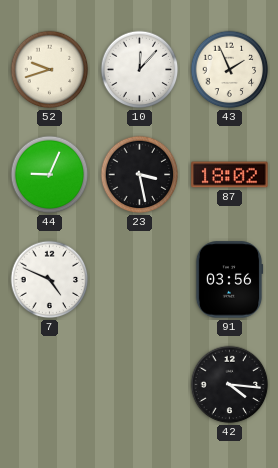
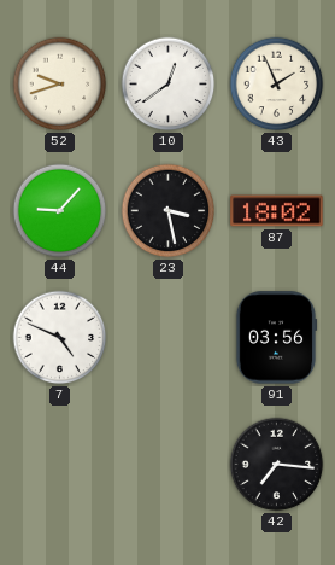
10: 12:07 -> 12:39 (169, 85)
44: 9:04 -> 9:07 (60, 211)
42: 4:16 -> 7:16 (277, 465)
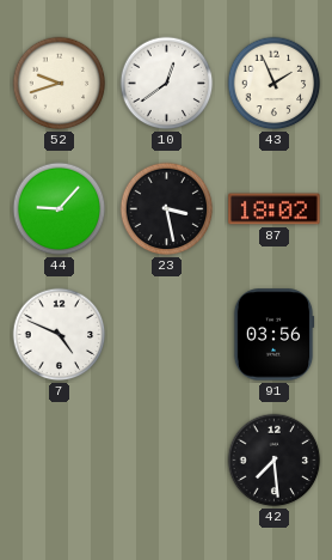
42: 7:16 -> 7:29 (275, 461)
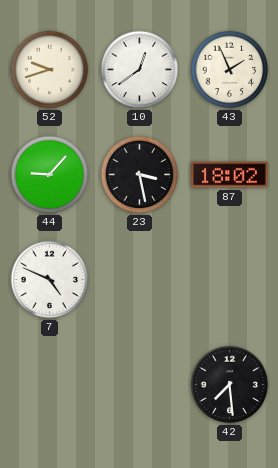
91: 03:56 -> none (273, 335)
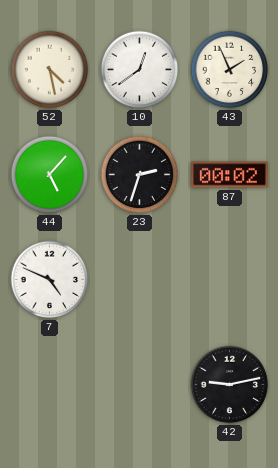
52: 9:42 -> 4:28 (50, 70)
44: 9:07 -> 5:07 (50, 175)
23: 3:28 -> 2:33 (140, 175)
87: 18:02 -> 00:02 (230, 175)
42: 7:29 -> 9:13 (230, 385)
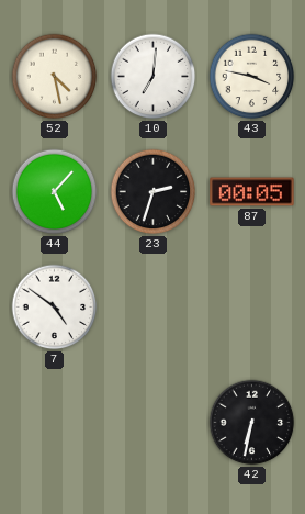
10: 12:39 -> 7:01 (154, 77)
43: 1:56 -> 3:47 (252, 77)
87: 00:02 -> 00:05 (252, 192)
7: 4:49 -> 4:51 (55, 308)
42: 9:13 -> 6:32 (252, 423)
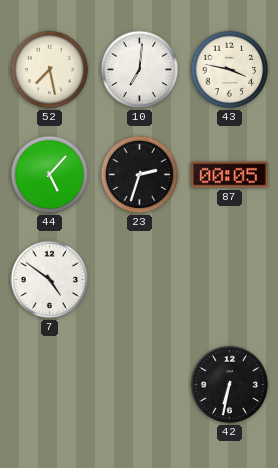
52: 4:28 -> 7:28 (50, 70)
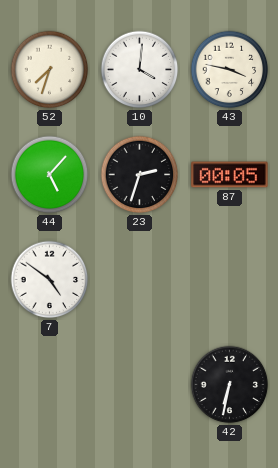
52: 7:28 -> 7:33 (50, 70)
10: 7:01 -> 4:01 (140, 70)
